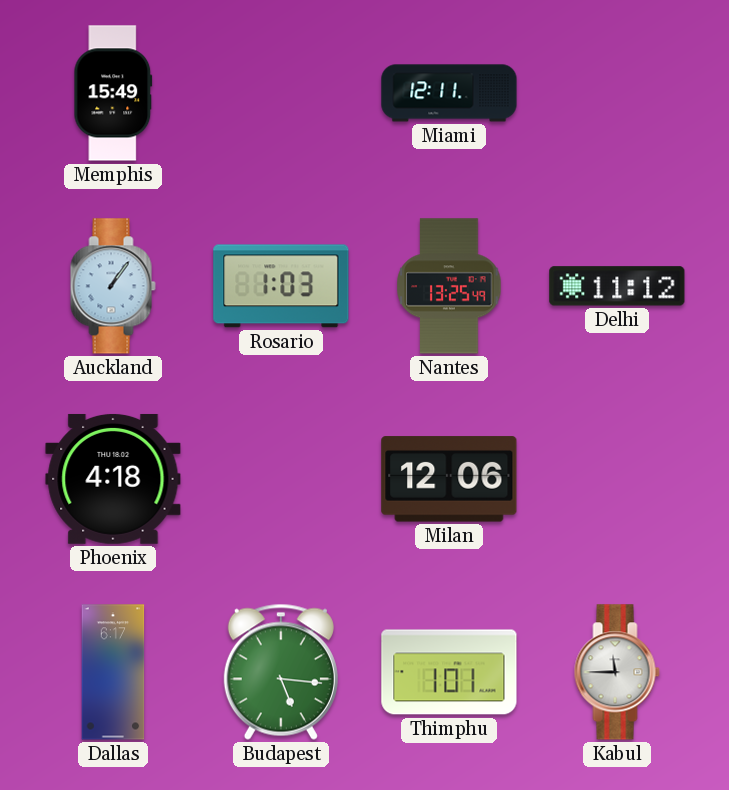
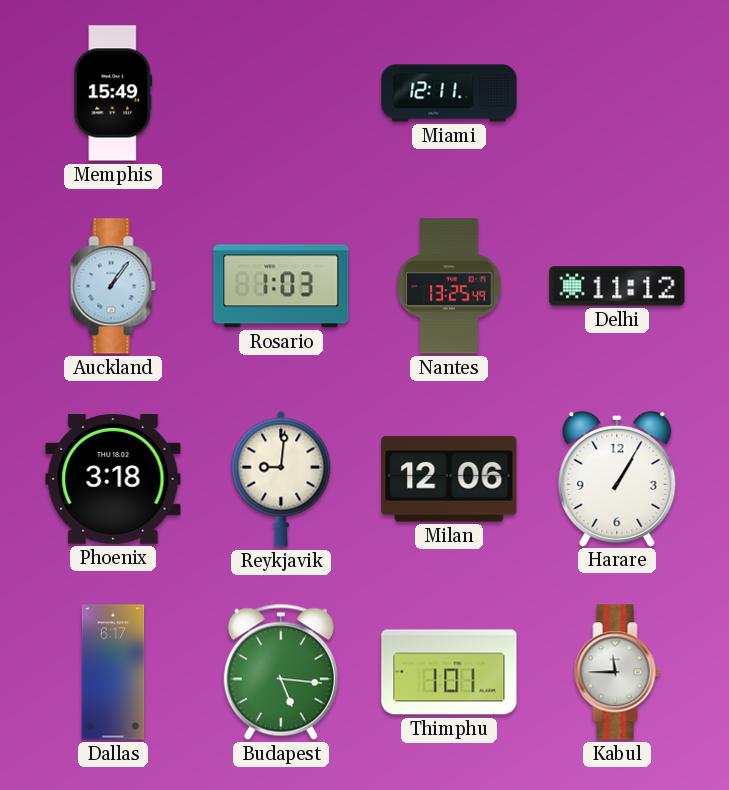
Phoenix: 4:18 -> 3:18 (113, 479)
Reykjavik: none -> 9:01 (281, 479)
Harare: none -> 1:05 (617, 478)
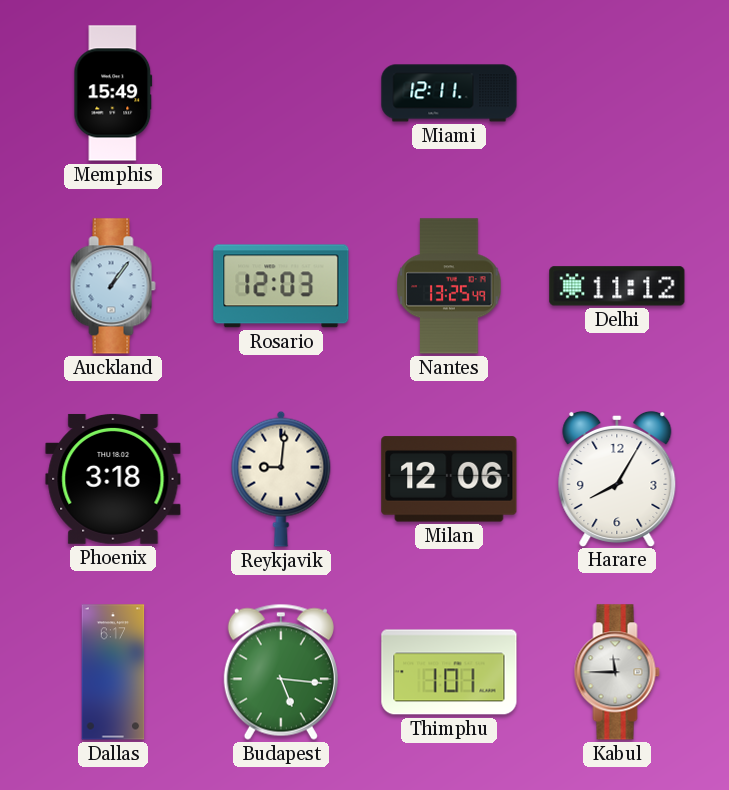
Rosario: 1:03 -> 12:03 (281, 286)
Harare: 1:05 -> 8:05 (617, 478)
